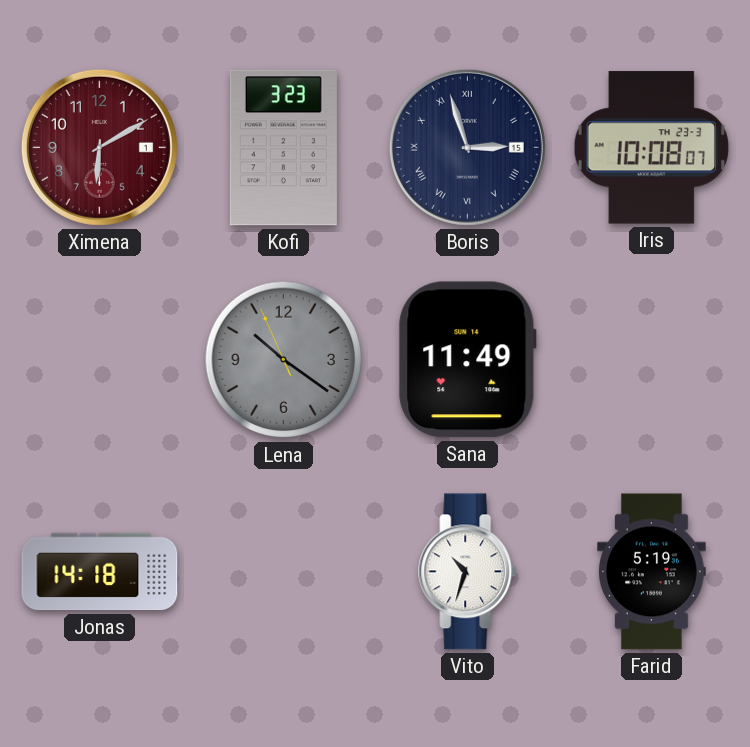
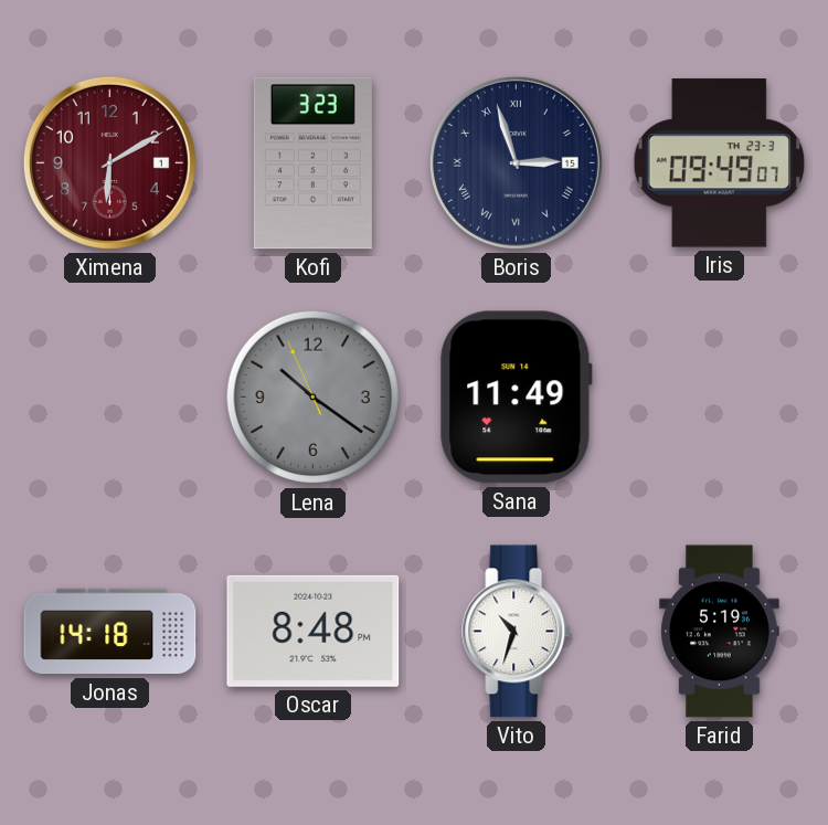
Iris: 10:08 -> 09:49 (719, 163)
Oscar: none -> 8:48 (314, 631)
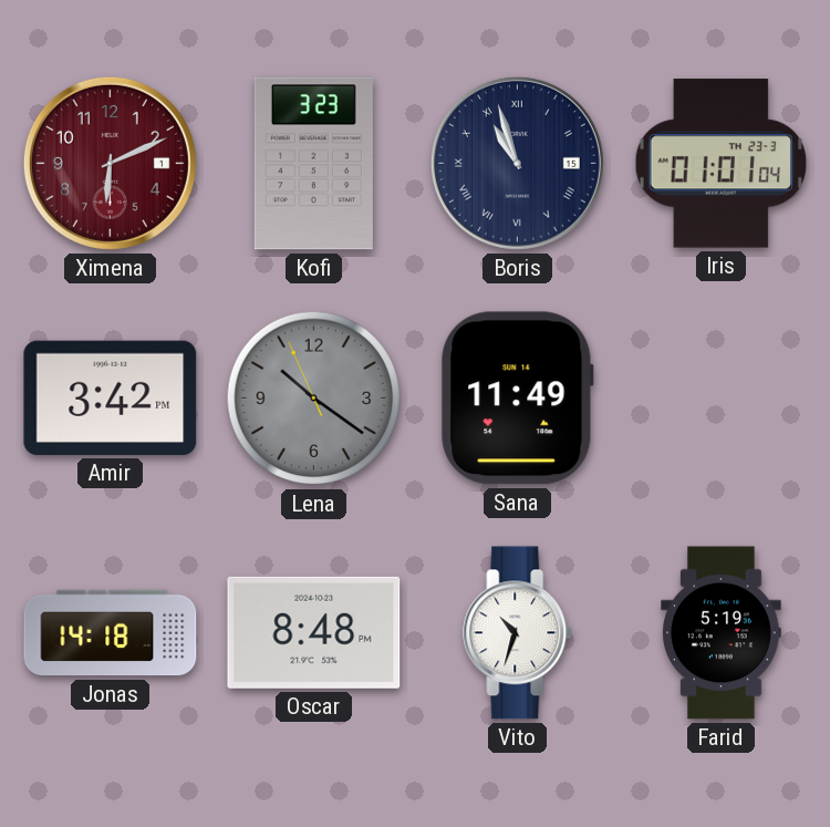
Ximena: 6:10 -> 6:11 (110, 163)
Boris: 2:57 -> 10:57 (517, 163)
Iris: 09:49 -> 01:01 (720, 164)
Amir: none -> 3:42 (111, 397)
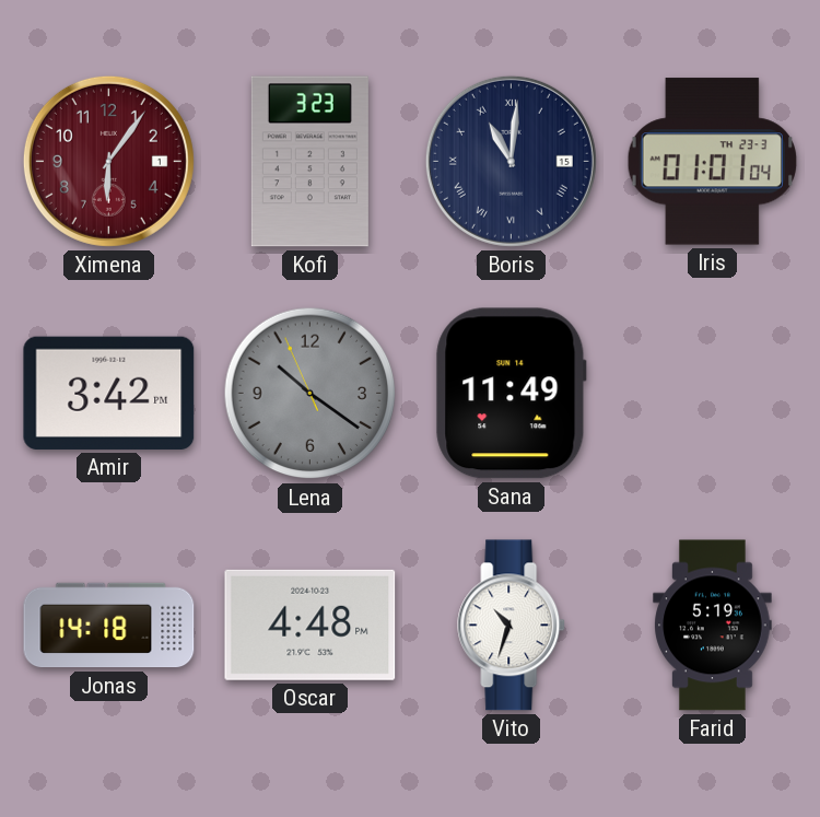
Ximena: 6:11 -> 6:06 (108, 161)
Boris: 10:57 -> 11:01 (511, 161)
Oscar: 8:48 -> 4:48 (311, 625)
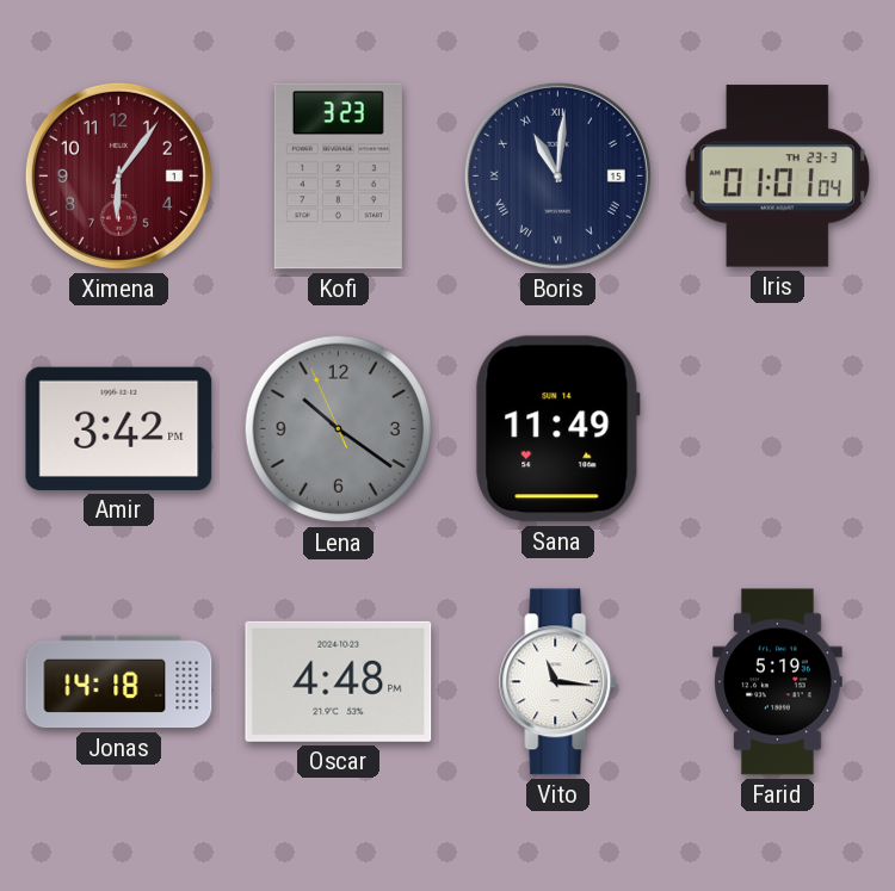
Vito: 10:33 -> 11:16 (558, 682)
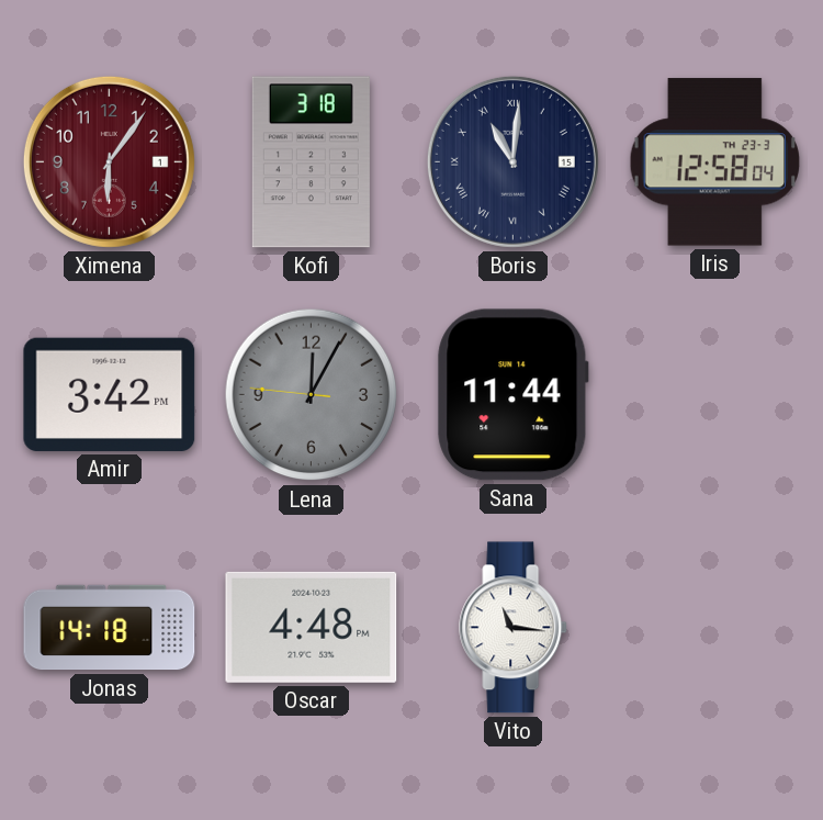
Kofi: 3:23 -> 3:18 (311, 162)
Iris: 01:01 -> 12:58 (714, 162)
Lena: 10:20 -> 12:04 (312, 395)
Sana: 11:49 -> 11:44 (512, 395)
Farid: 5:19 -> none (778, 682)
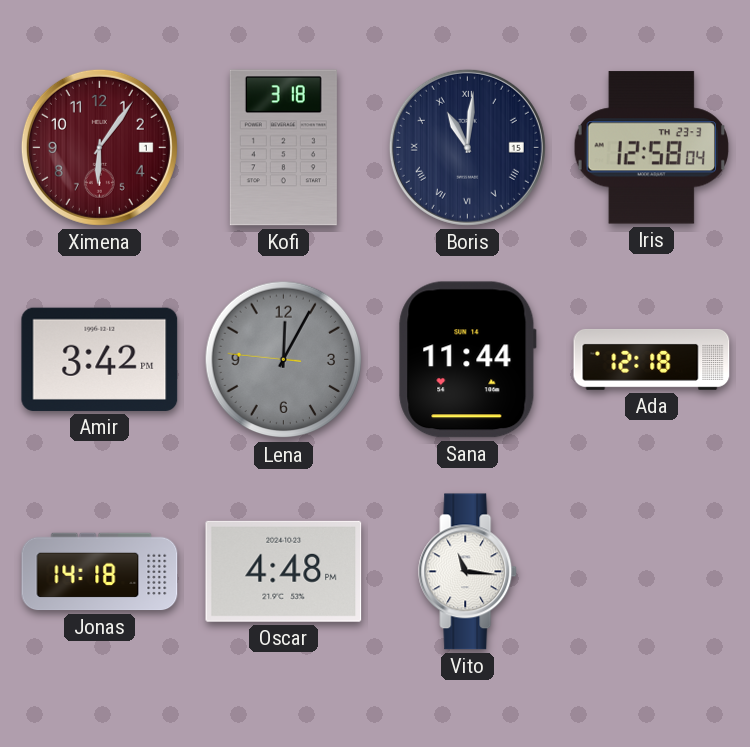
Ada: none -> 12:18 (652, 359)
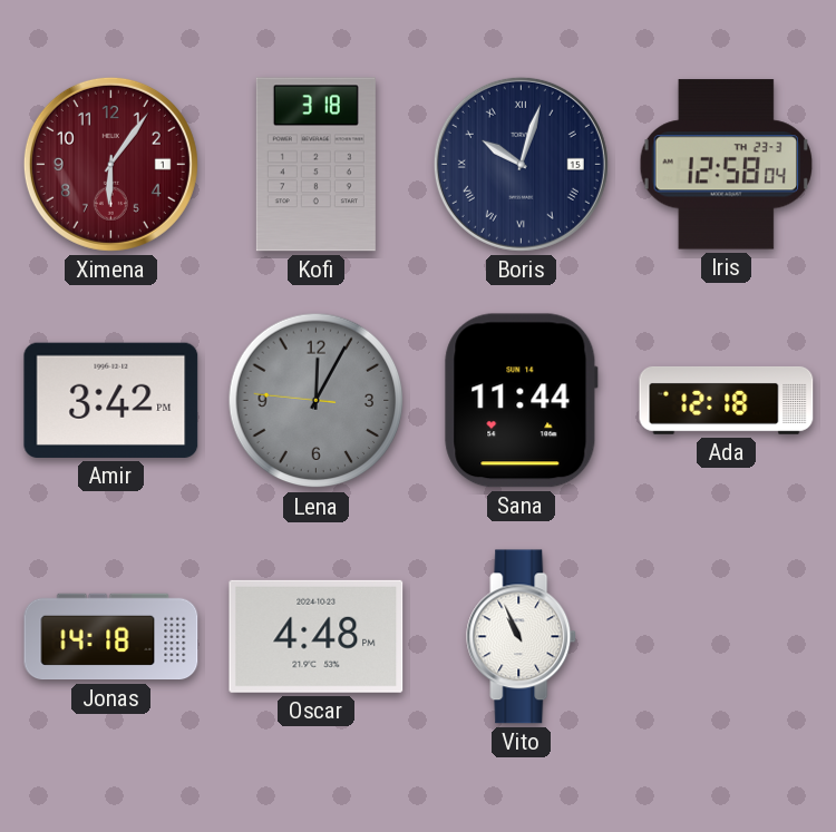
Boris: 11:01 -> 10:03 (521, 164)
Vito: 11:16 -> 10:56 (522, 637)
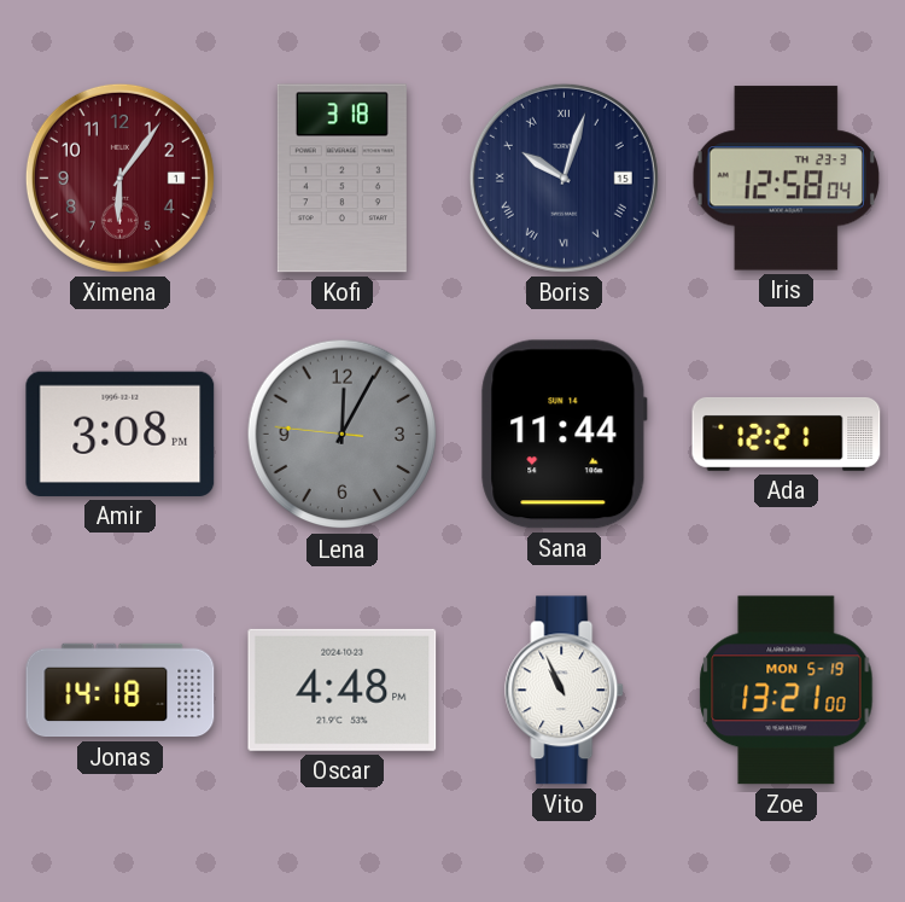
Amir: 3:42 -> 3:08 (121, 433)
Ada: 12:18 -> 12:21 (787, 433)
Zoe: none -> 13:21 (787, 691)
